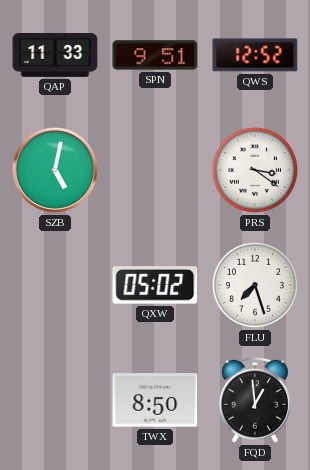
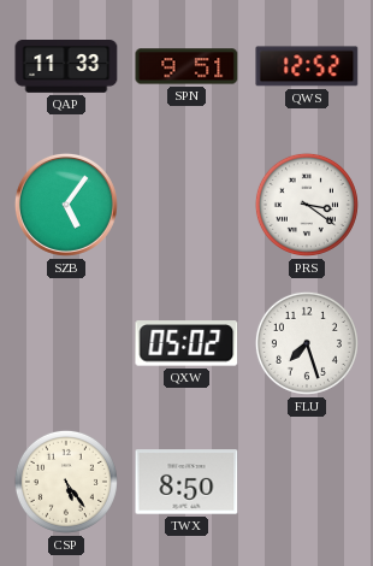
SZB: 5:02 -> 5:06 (66, 205)
CSP: none -> 5:24 (66, 482)
FQD: 12:59 -> none (255, 400)
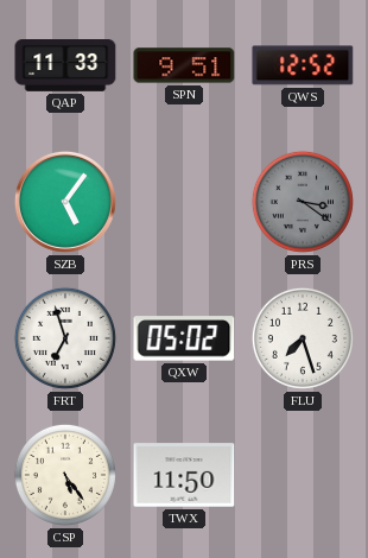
PRS dial: white -> grey (303, 202)
FRT: none -> 6:57 (65, 338)
TWX: 8:50 -> 11:50 (184, 475)
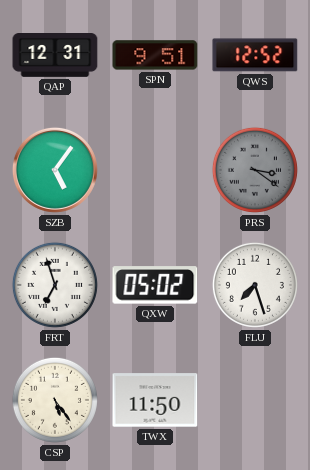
QAP: 11:33 -> 12:31 (55, 56)
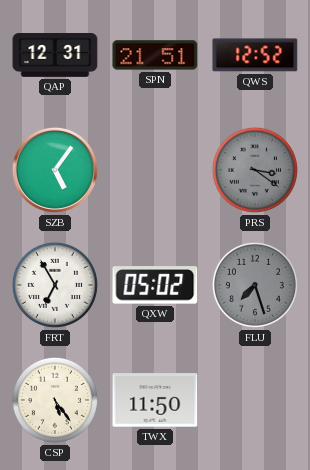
SPN: 9:51 -> 21:51 (155, 55)
FRT: 6:57 -> 6:55 (55, 285)
FLU dial: white -> grey (255, 285)
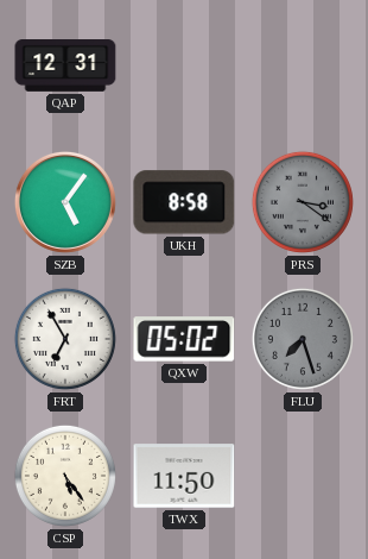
SPN: 21:51 -> none (155, 55)
QWS: 12:52 -> none (255, 55)
UKH: none -> 8:58 (184, 202)
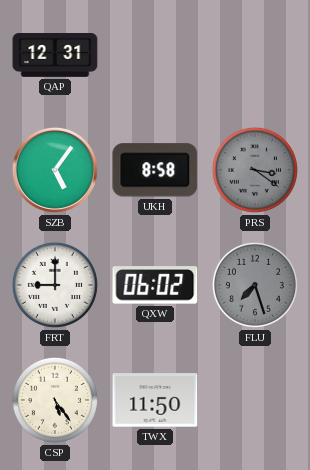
FRT: 6:55 -> 9:00 (55, 285)
QXW: 05:02 -> 06:02 (155, 285)
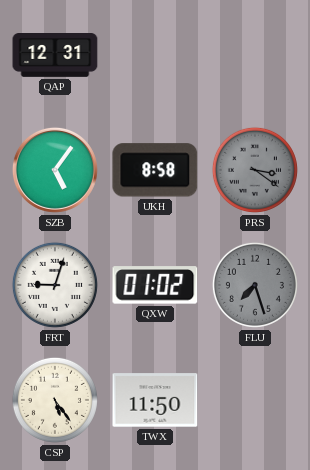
FRT: 9:00 -> 9:03 (55, 285)
QXW: 06:02 -> 01:02 (155, 285)
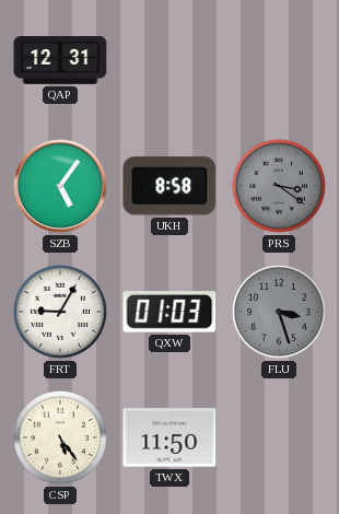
FRT: 9:03 -> 9:05 (60, 312)
QXW: 01:02 -> 01:03 (169, 312)
FLU: 7:27 -> 3:27 (279, 312)
